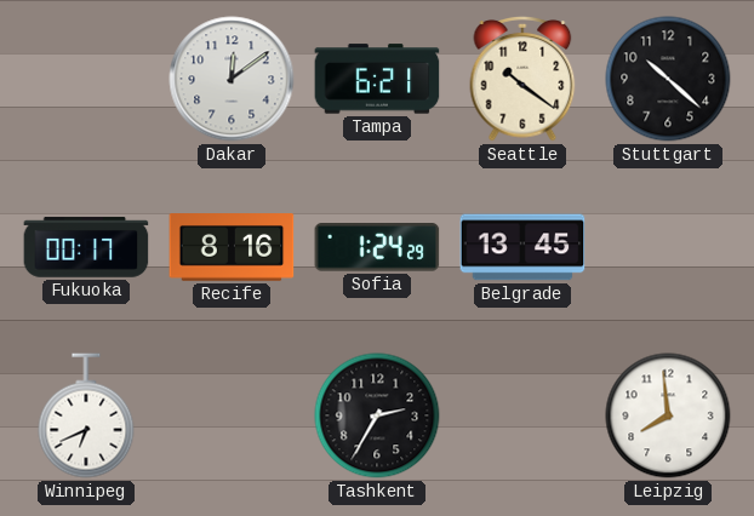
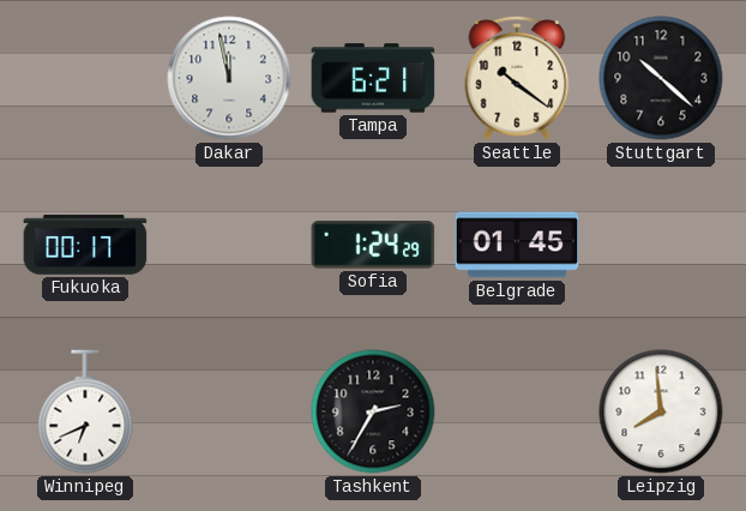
Dakar: 12:09 -> 11:58 (229, 78)
Recife: 8:16 -> none (232, 247)
Belgrade: 13:45 -> 01:45 (517, 245)
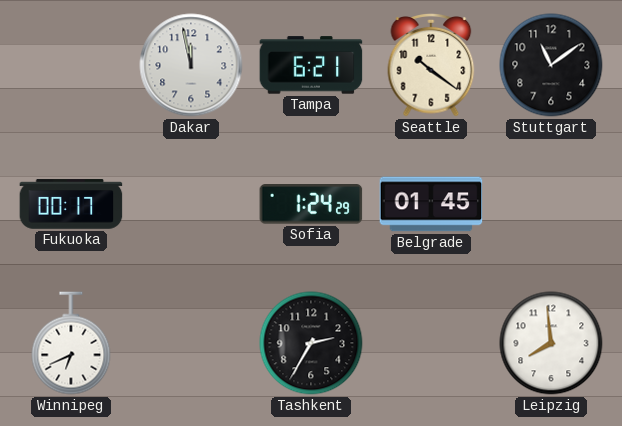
Stuttgart: 10:22 -> 11:09 (551, 65)
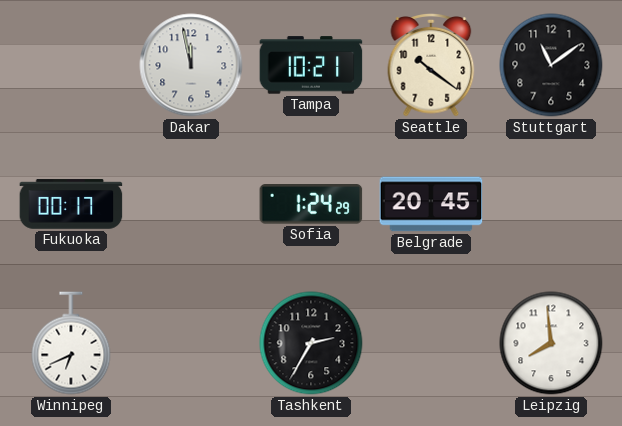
Tampa: 6:21 -> 10:21 (311, 65)
Belgrade: 01:45 -> 20:45 (431, 204)
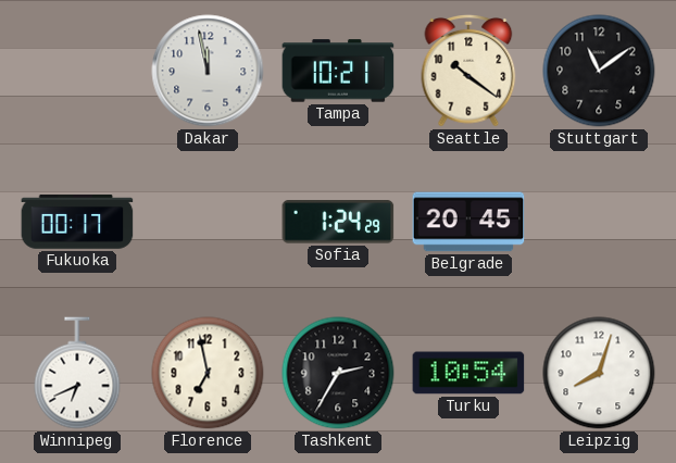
Florence: none -> 6:58 (208, 373)
Turku: none -> 10:54 (468, 373)
Leipzig: 7:59 -> 8:03 (599, 373)
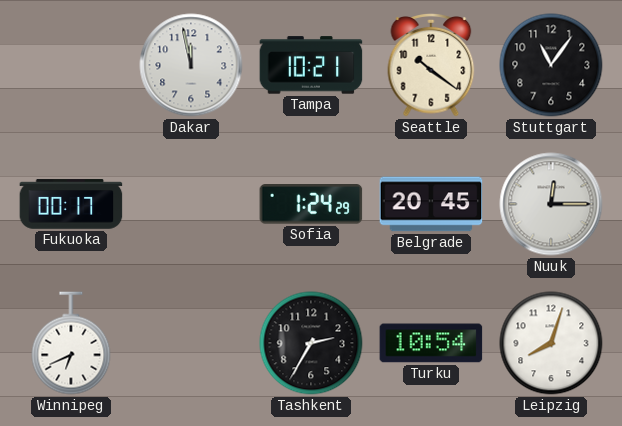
Stuttgart: 11:09 -> 11:06 (551, 65)
Nuuk: none -> 12:15 (551, 204)
Florence: 6:58 -> none (208, 373)
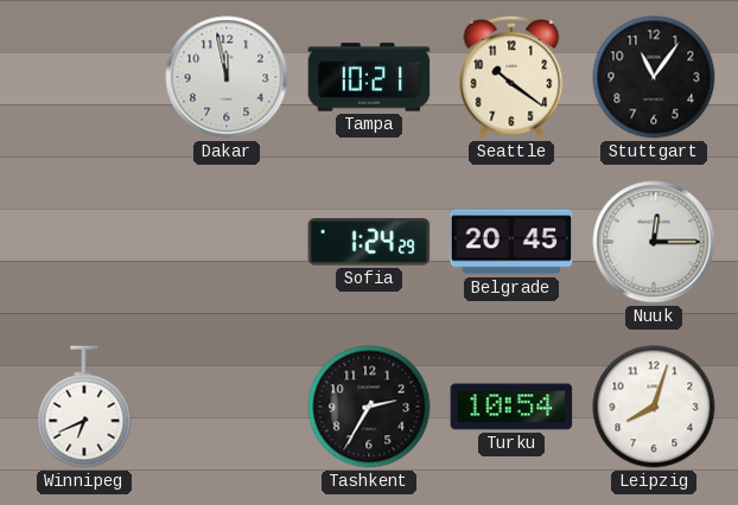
Fukuoka: 00:17 -> none (71, 204)
